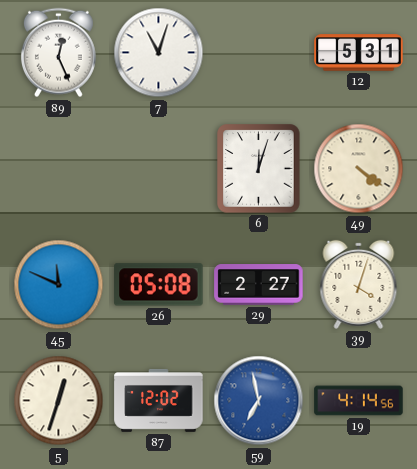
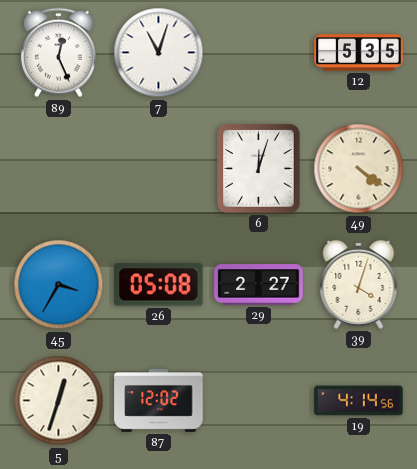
12: 5:31 -> 5:35 (359, 53)
45: 11:49 -> 3:35 (59, 285)
59: 6:58 -> none (259, 401)
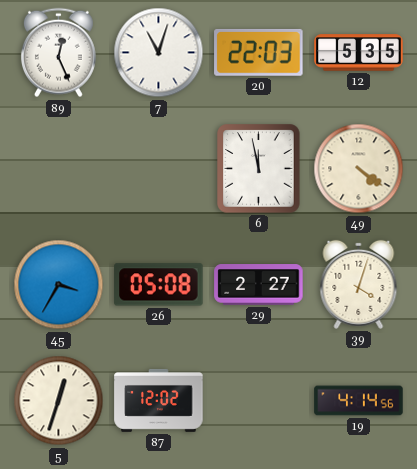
20: none -> 22:03 (259, 52)
6: 12:03 -> 11:58 (259, 169)
